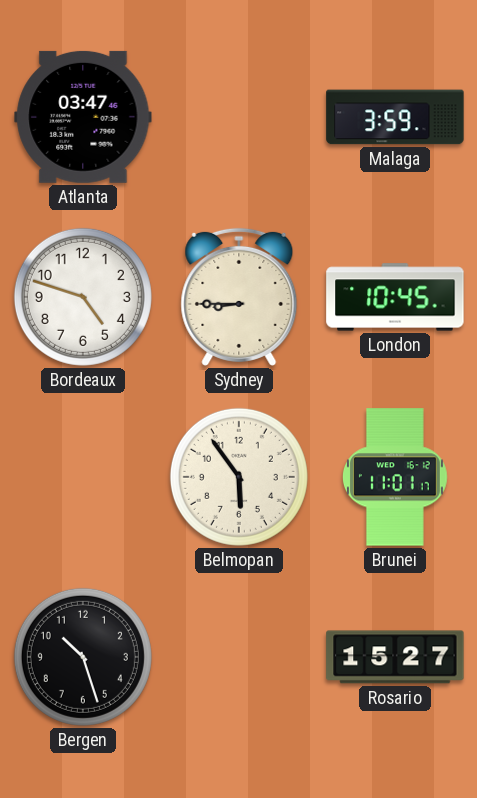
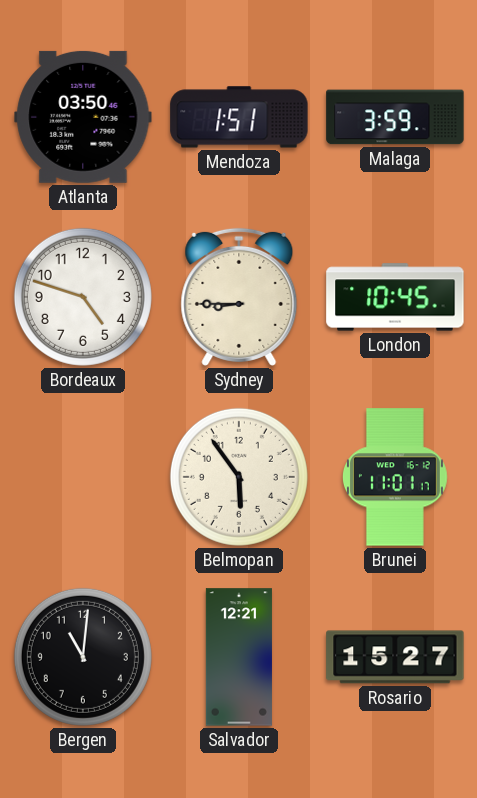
Atlanta: 03:47 -> 03:50 (83, 117)
Mendoza: none -> 1:51 (239, 117)
Bergen: 10:27 -> 11:01 (83, 657)
Salvador: none -> 12:21 (239, 657)
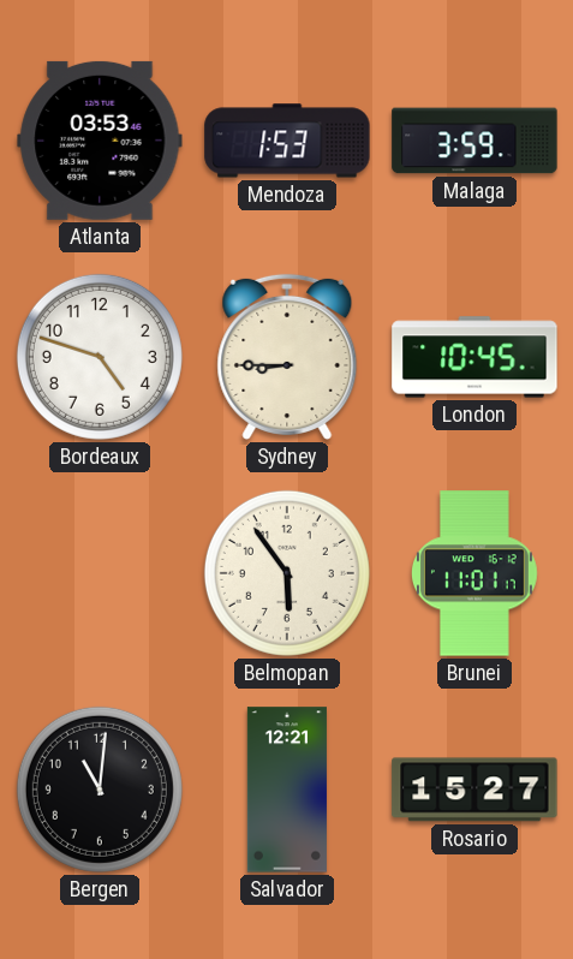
Atlanta: 03:50 -> 03:53 (100, 141)
Mendoza: 1:51 -> 1:53 (287, 141)
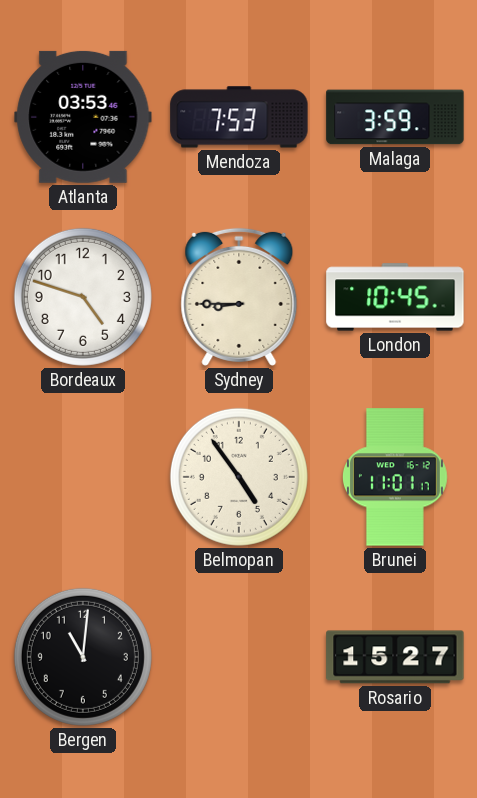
Mendoza: 1:53 -> 7:53 (239, 117)
Belmopan: 5:54 -> 4:54 (239, 477)
Salvador: 12:21 -> none (287, 790)
